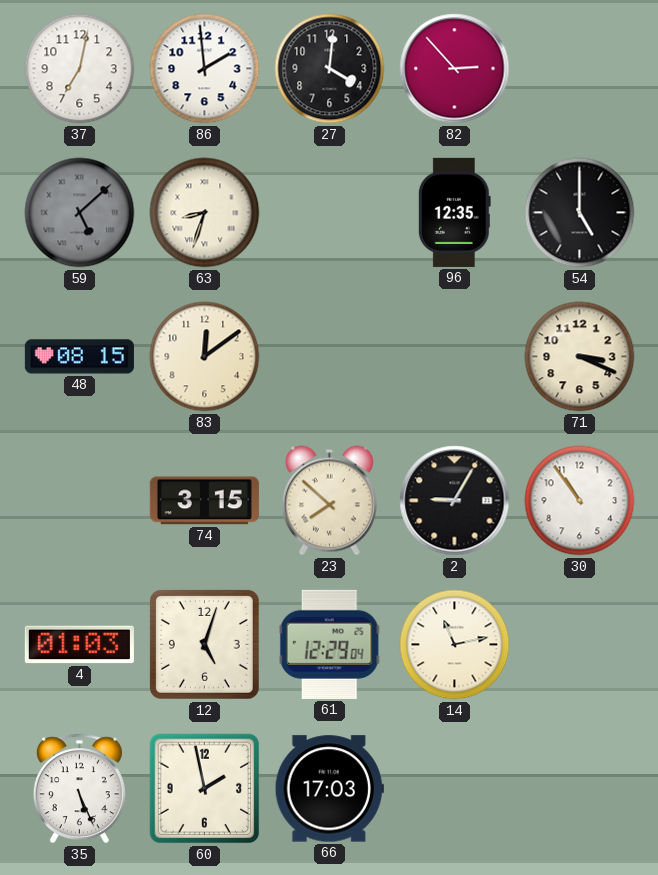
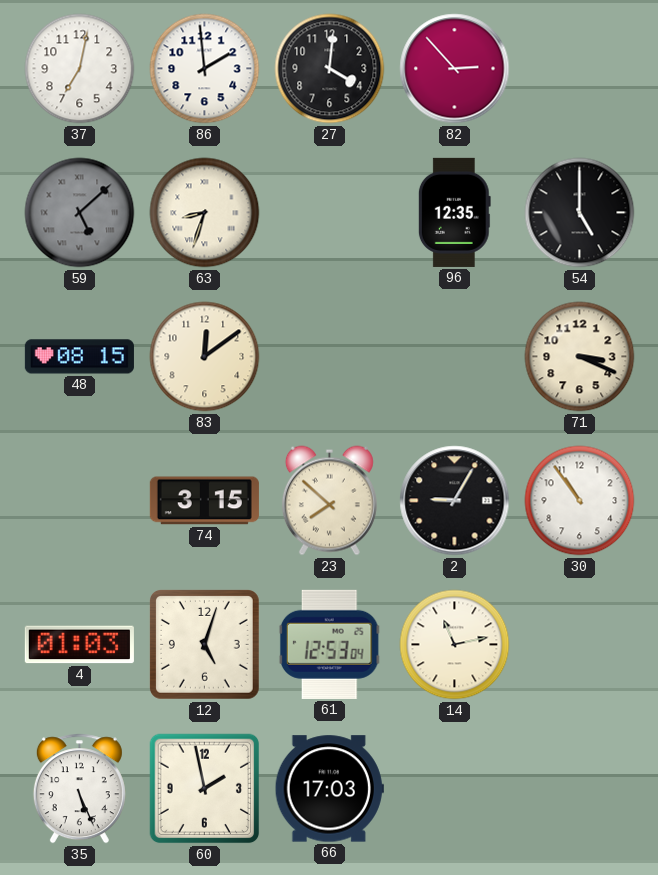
61: 12:29 -> 12:53 (329, 644)
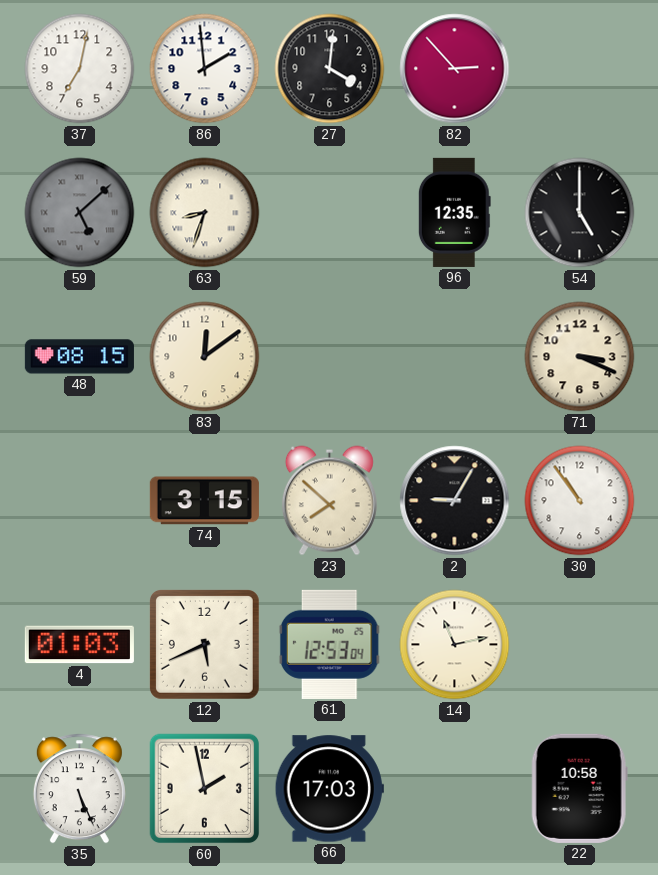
12: 5:03 -> 5:41 (204, 644)
22: none -> 10:58 (579, 788)
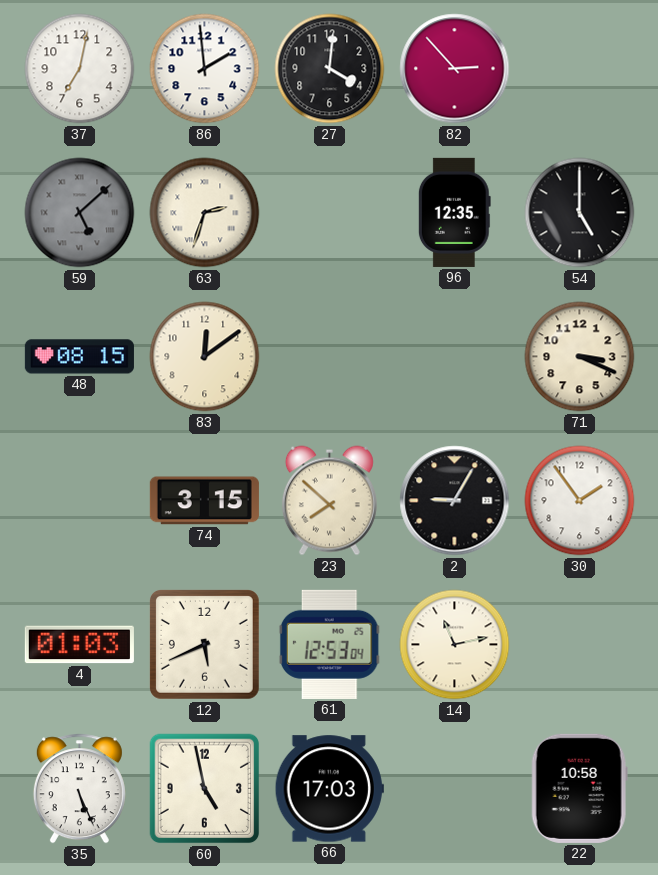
63: 8:33 -> 2:33 (205, 213)
30: 10:54 -> 1:54 (580, 501)
60: 1:58 -> 4:58 (205, 789)
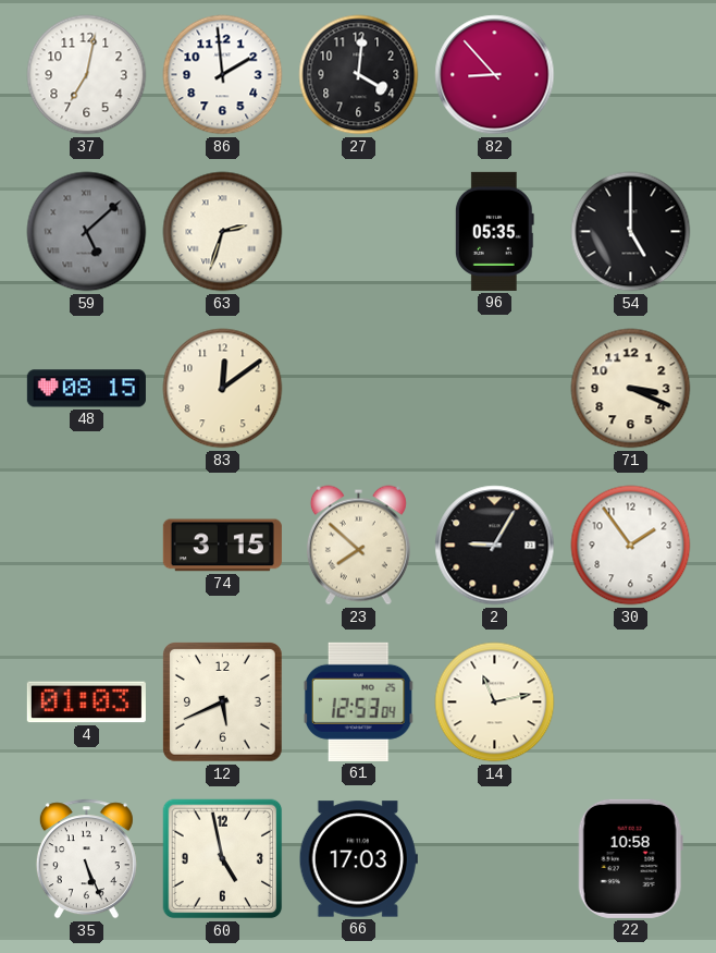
82: 2:53 -> 8:53 (495, 75)
96: 12:35 -> 05:35 (494, 231)
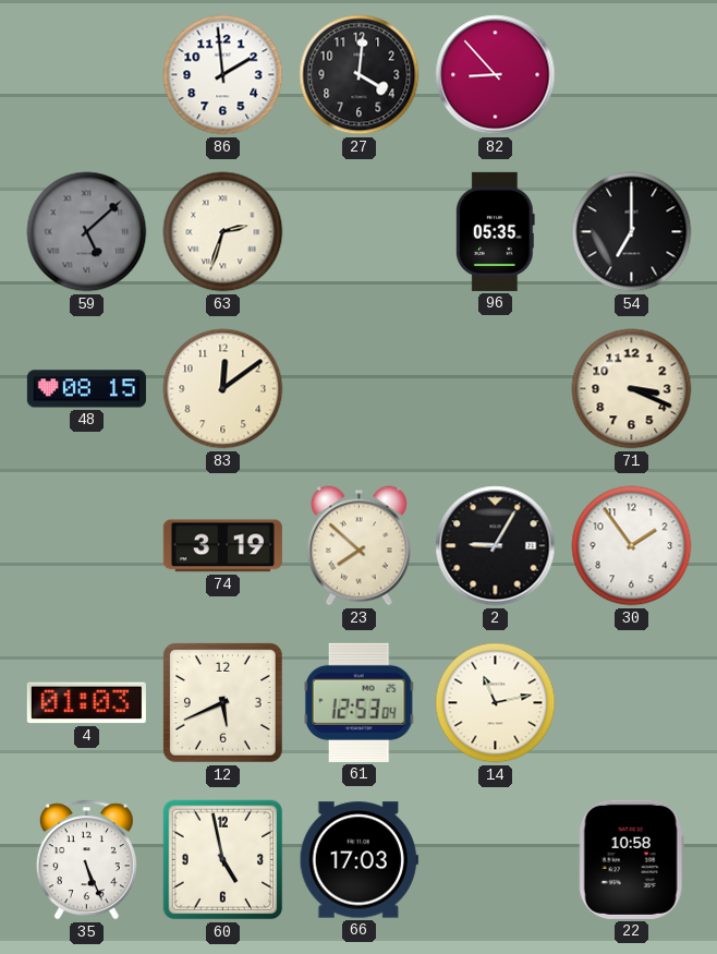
37: 7:02 -> none (87, 75)
54: 5:00 -> 7:00 (632, 232)
74: 3:15 -> 3:19 (222, 546)
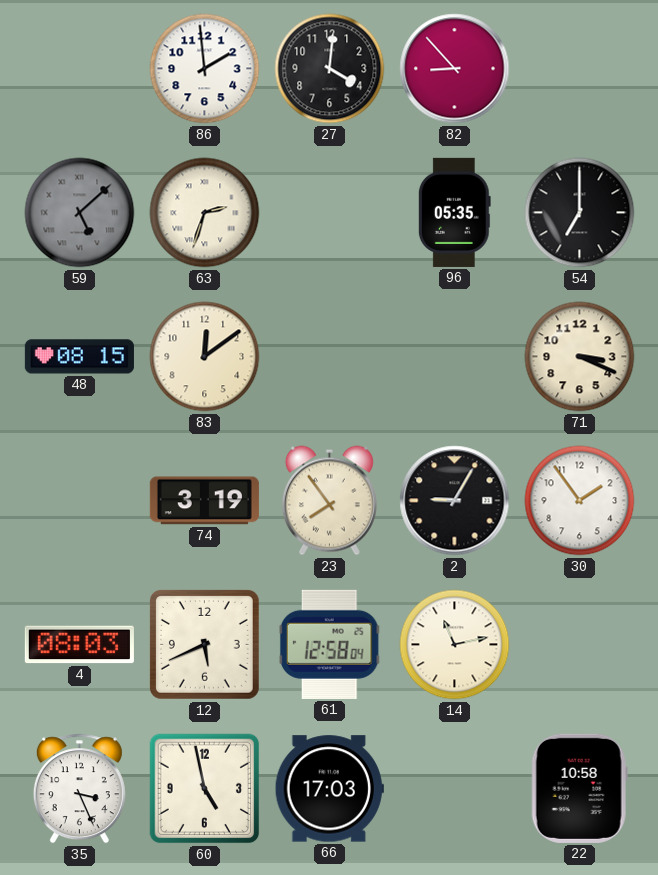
23: 7:52 -> 7:54 (329, 501)
4: 01:03 -> 08:03 (79, 645)
61: 12:53 -> 12:58 (329, 644)
35: 5:26 -> 3:26 (79, 789)
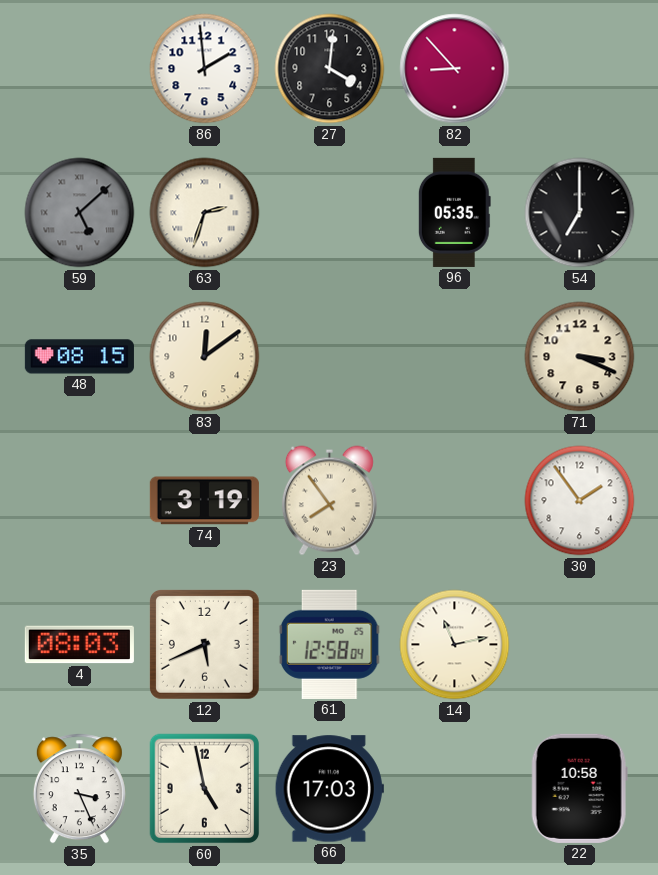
2: 9:05 -> none (455, 501)
